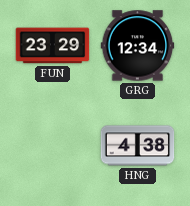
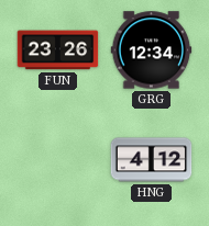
FUN: 23:29 -> 23:26 (58, 50)
HNG: 4:38 -> 4:12 (152, 160)
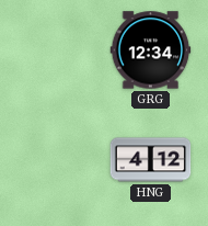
FUN: 23:26 -> none (58, 50)
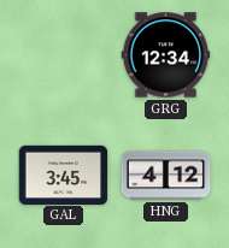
GAL: none -> 3:45 (64, 175)
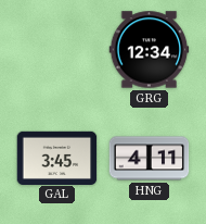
HNG: 4:12 -> 4:11 (150, 159)
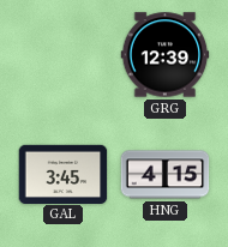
GRG: 12:34 -> 12:39 (166, 55)
HNG: 4:11 -> 4:15 (166, 175)
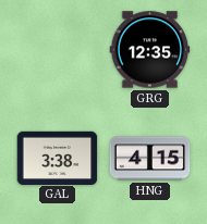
GRG: 12:39 -> 12:35 (150, 50)
GAL: 3:45 -> 3:38 (58, 158)
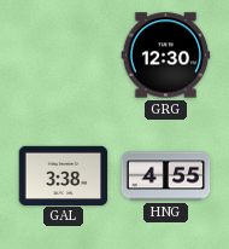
GRG: 12:35 -> 12:30 (166, 56)
HNG: 4:15 -> 4:55 (166, 176)
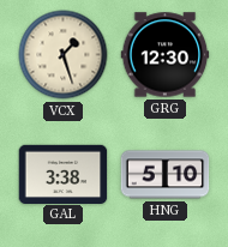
VCX: none -> 1:27 (64, 55)
HNG: 4:55 -> 5:10 (166, 175)
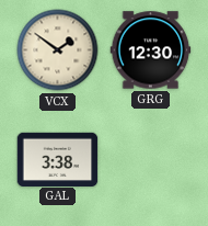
VCX: 1:27 -> 1:51 (58, 50)
HNG: 5:10 -> none (166, 175)
